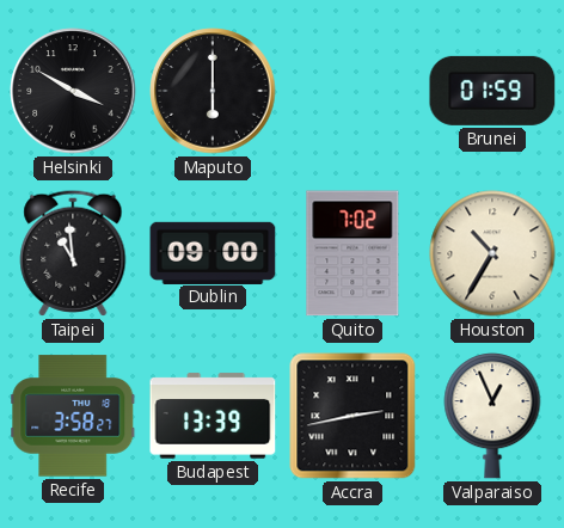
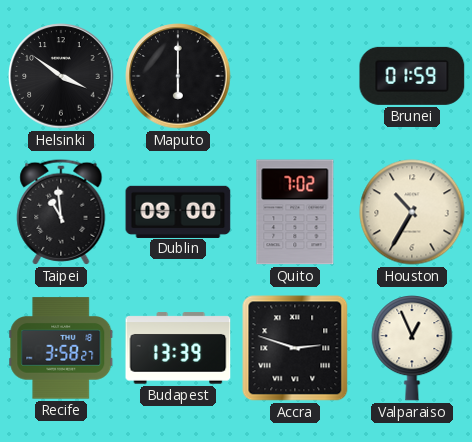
Helsinki: 3:50 -> 3:51 (61, 76)
Accra: 2:43 -> 2:48 (295, 348)
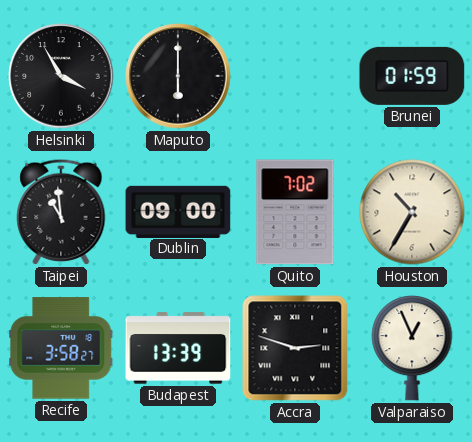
Helsinki: 3:51 -> 3:55 (61, 76)
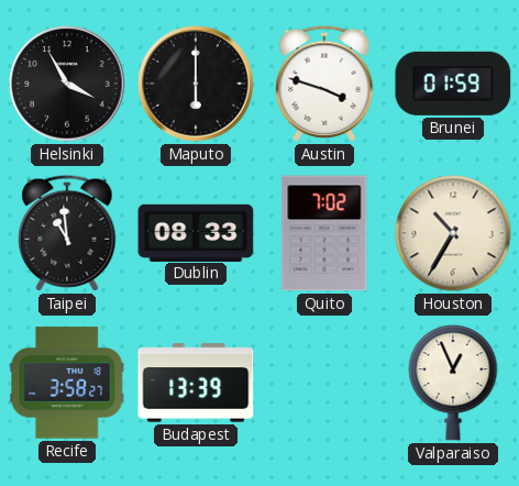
Austin: none -> 3:48 (324, 84)
Dublin: 09:00 -> 08:33 (196, 232)
Accra: 2:48 -> none (295, 348)
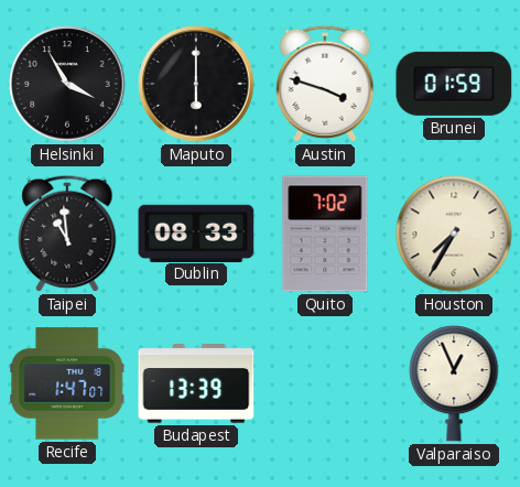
Houston: 10:35 -> 7:35 (454, 234)
Recife: 3:58 -> 1:47 (67, 383)
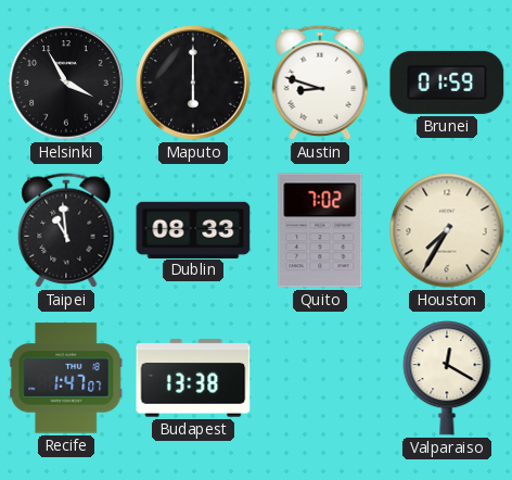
Austin: 3:48 -> 8:48 (320, 83)
Budapest: 13:39 -> 13:38 (193, 378)
Valparaiso: 12:56 -> 12:20 (447, 378)
